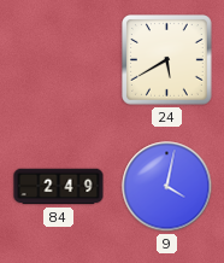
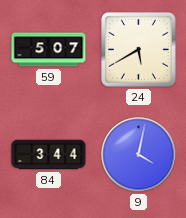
59: none -> 5:07 (49, 50)
84: 2:49 -> 3:44 (49, 155)
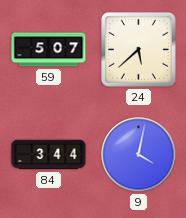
24: 5:40 -> 5:38 (139, 50)
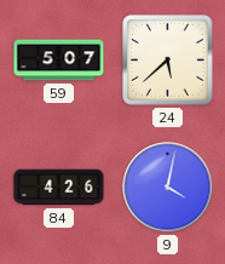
84: 3:44 -> 4:26 (59, 188)
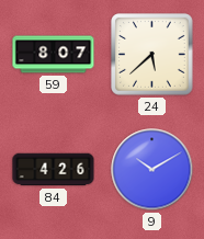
59: 5:07 -> 8:07 (54, 55)
9: 4:02 -> 10:10 (152, 170)
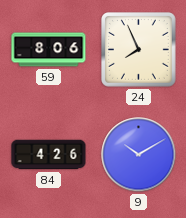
59: 8:07 -> 8:06 (49, 50)
24: 5:38 -> 7:56 (139, 50)
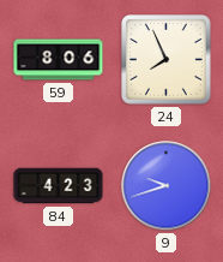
84: 4:26 -> 4:23 (59, 186)
9: 10:10 -> 9:42 (167, 186)
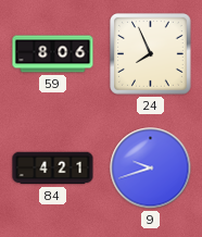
84: 4:23 -> 4:21 (53, 169)
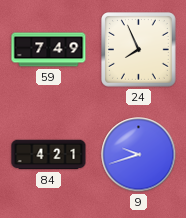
59: 8:06 -> 7:49 (49, 50)
